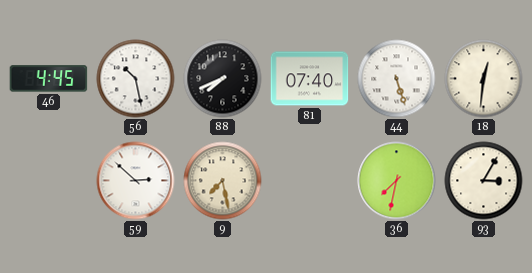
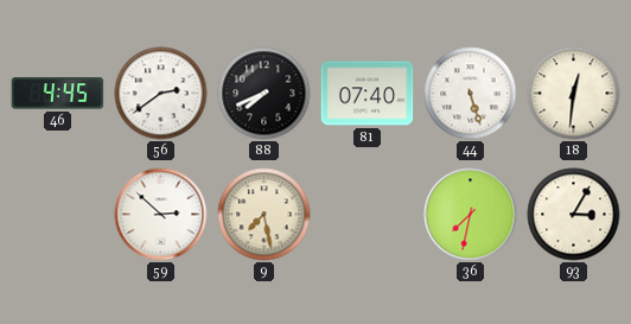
56: 10:28 -> 2:39 (161, 94)
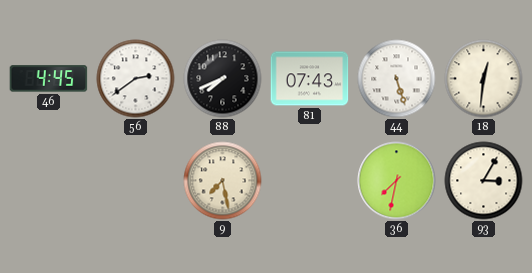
81: 07:40 -> 07:43 (310, 79)
59: 2:52 -> none (161, 215)
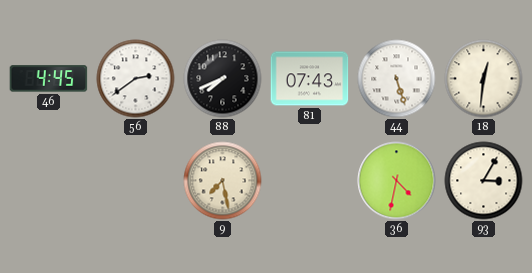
36: 7:32 -> 4:32 (397, 181)
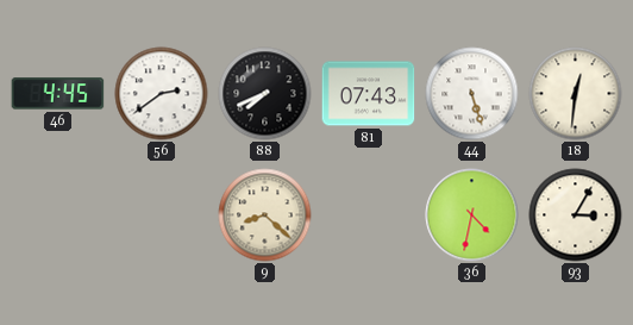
9: 7:28 -> 8:22 (265, 215)
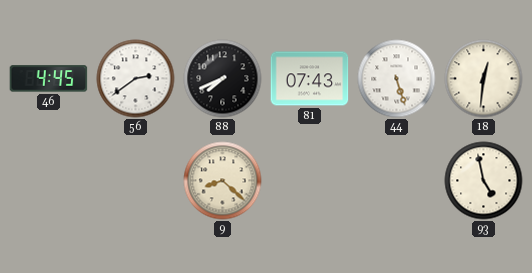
36: 4:32 -> none (472, 215)
93: 3:05 -> 4:58 (484, 181)
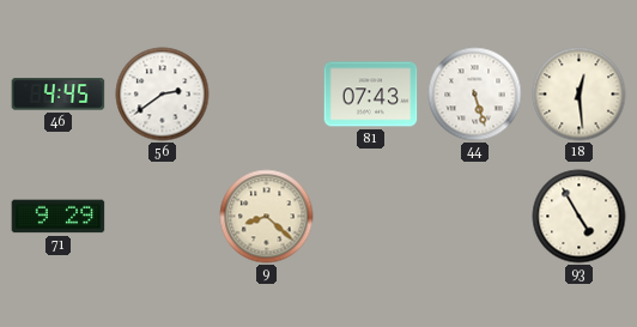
88: 7:41 -> none (223, 79)
18: 12:31 -> 12:29 (580, 95)
71: none -> 9:29 (59, 217)
93: 4:58 -> 4:55 (580, 217)
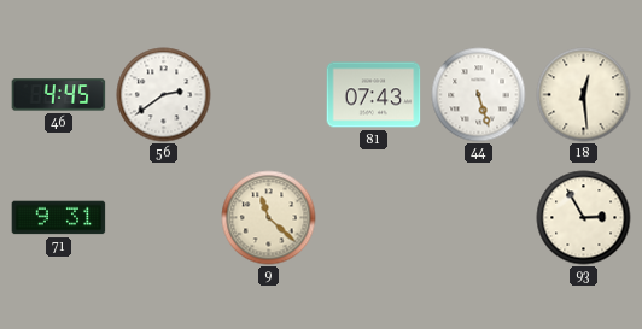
71: 9:29 -> 9:31 (59, 218)
9: 8:22 -> 11:22 (269, 218)
93: 4:55 -> 2:55 (584, 218)
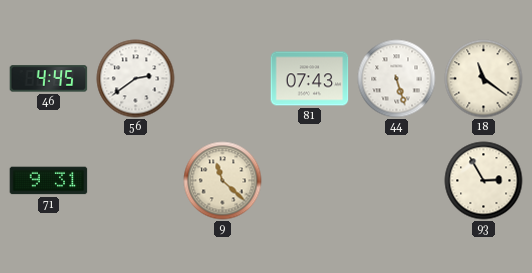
18: 12:29 -> 11:21 (484, 79)
